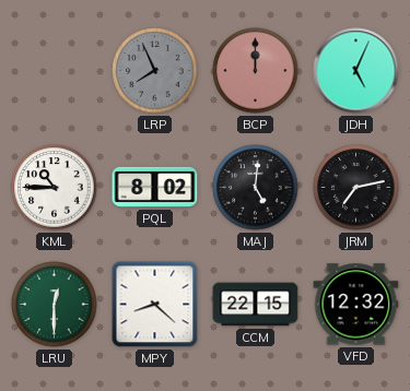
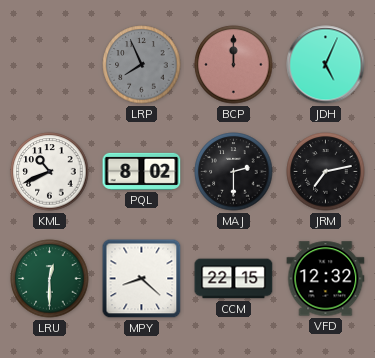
KML: 10:45 -> 10:41 (50, 172)
MAJ: 5:01 -> 2:30 (234, 172)
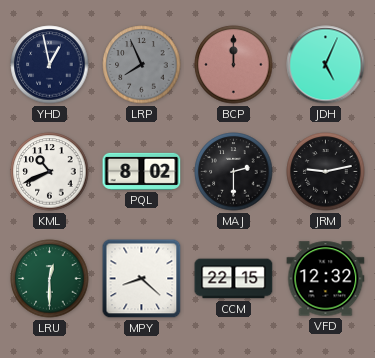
YHD: none -> 12:58 (50, 65)
JRM: 7:13 -> 9:13 (326, 172)
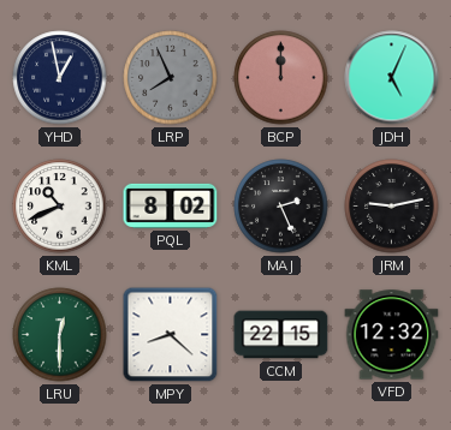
MAJ: 2:30 -> 2:26 (281, 207)
